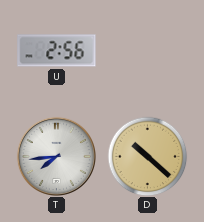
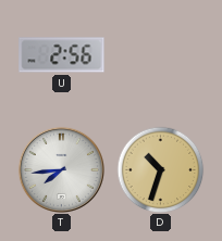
D: 10:22 -> 10:33 (160, 169)
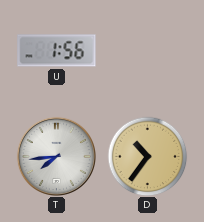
U: 2:56 -> 1:56 (57, 51)
D: 10:33 -> 10:36 (147, 156)
